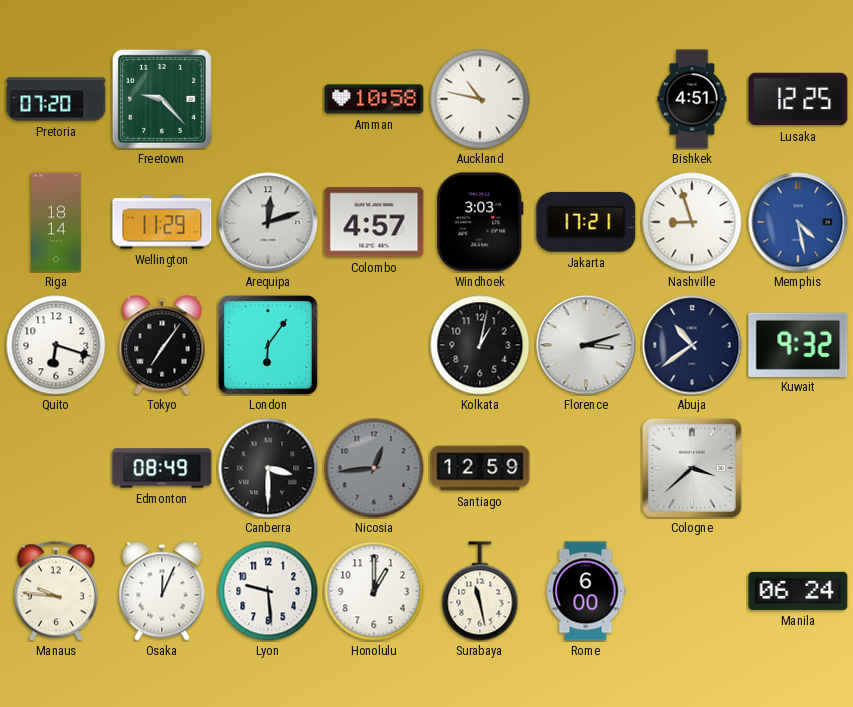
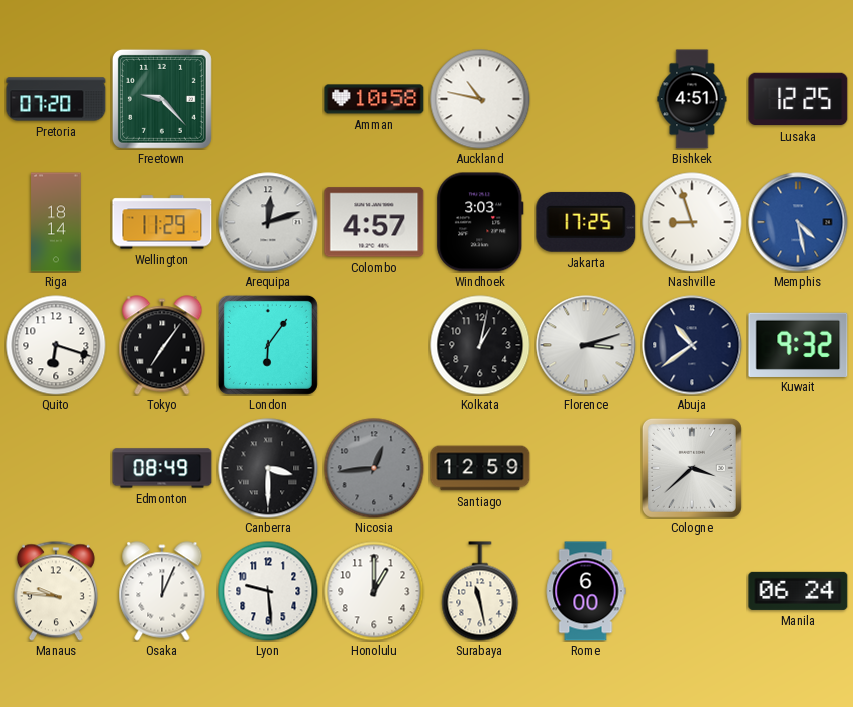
Jakarta: 17:21 -> 17:25 (586, 222)
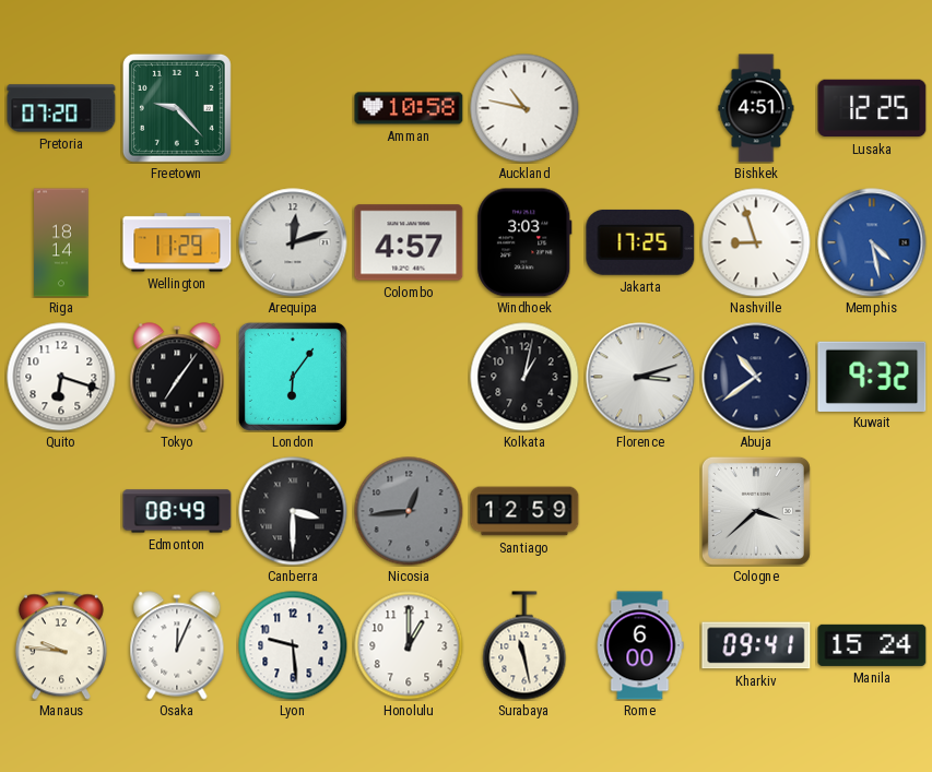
Kharkiv: none -> 09:41 (756, 645)
Manila: 06:24 -> 15:24 (872, 645)
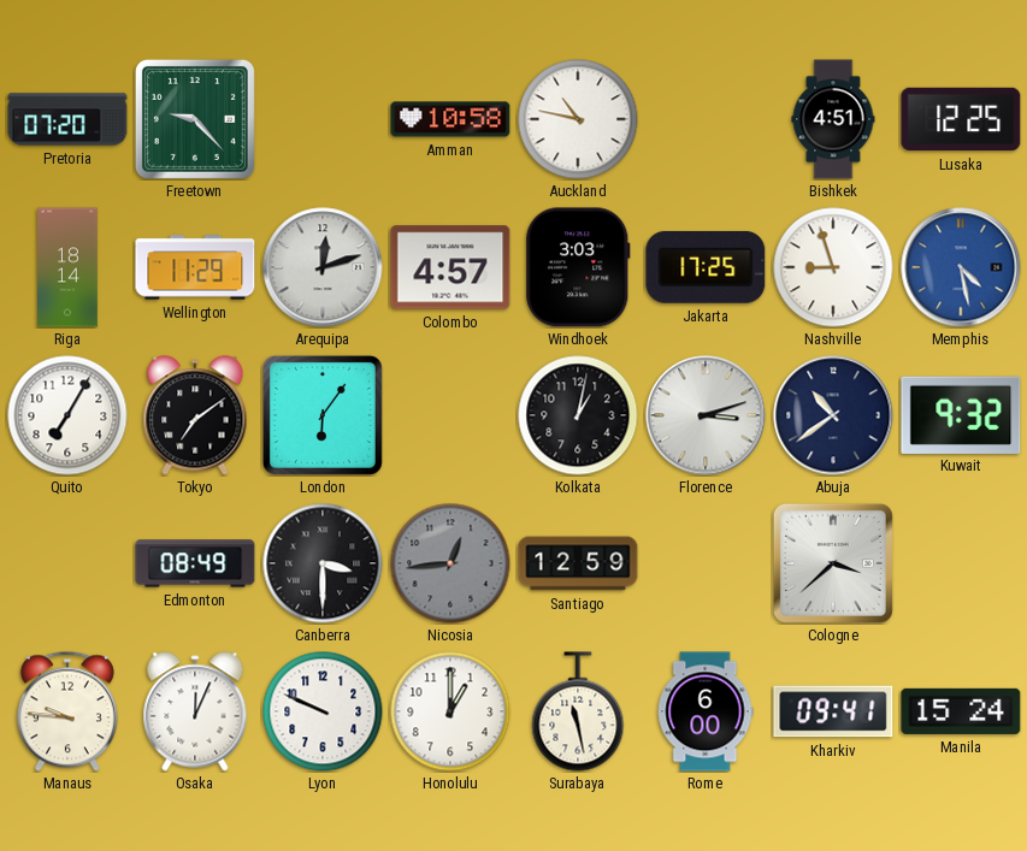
Quito: 6:18 -> 7:05 (67, 415)
Tokyo: 7:06 -> 7:09 (195, 415)
Lyon: 9:29 -> 9:49 (323, 711)
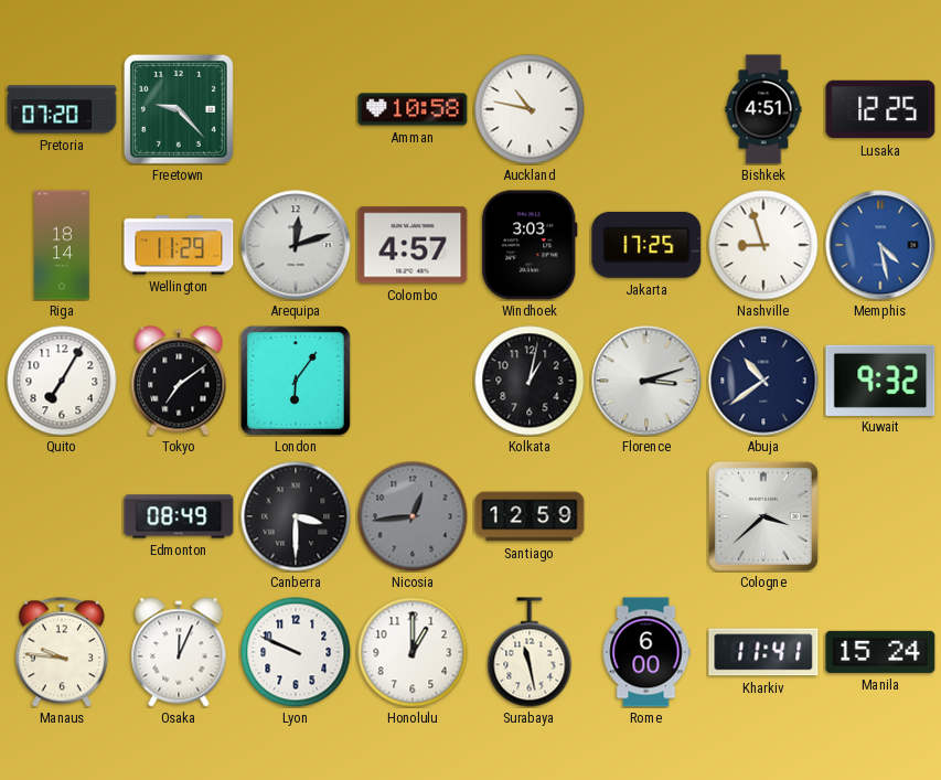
Kharkiv: 09:41 -> 11:41 (763, 652)
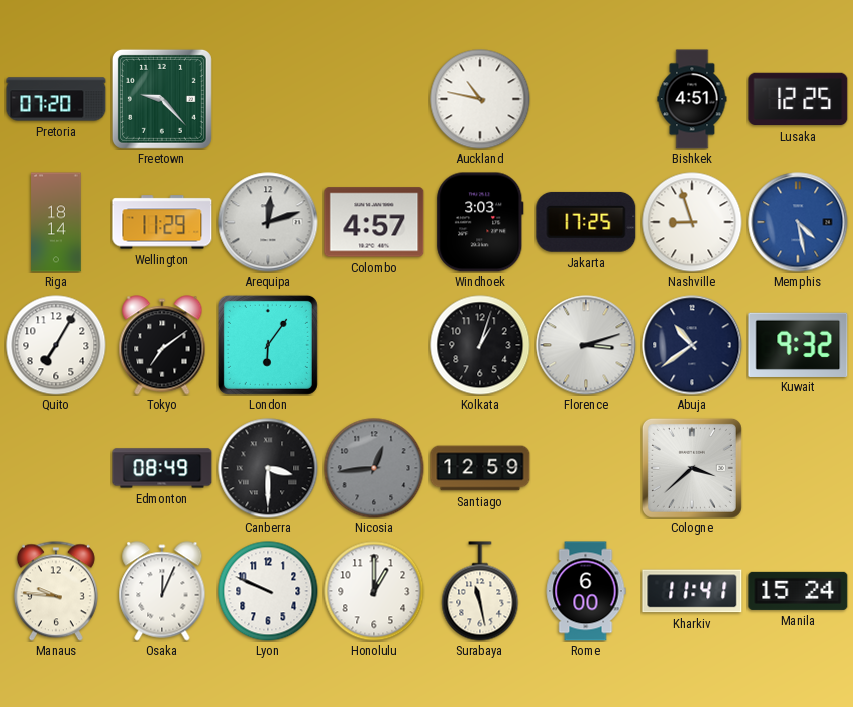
Amman: 10:58 -> none (413, 109)
Kolkata: 1:02 -> 1:03 (480, 345)
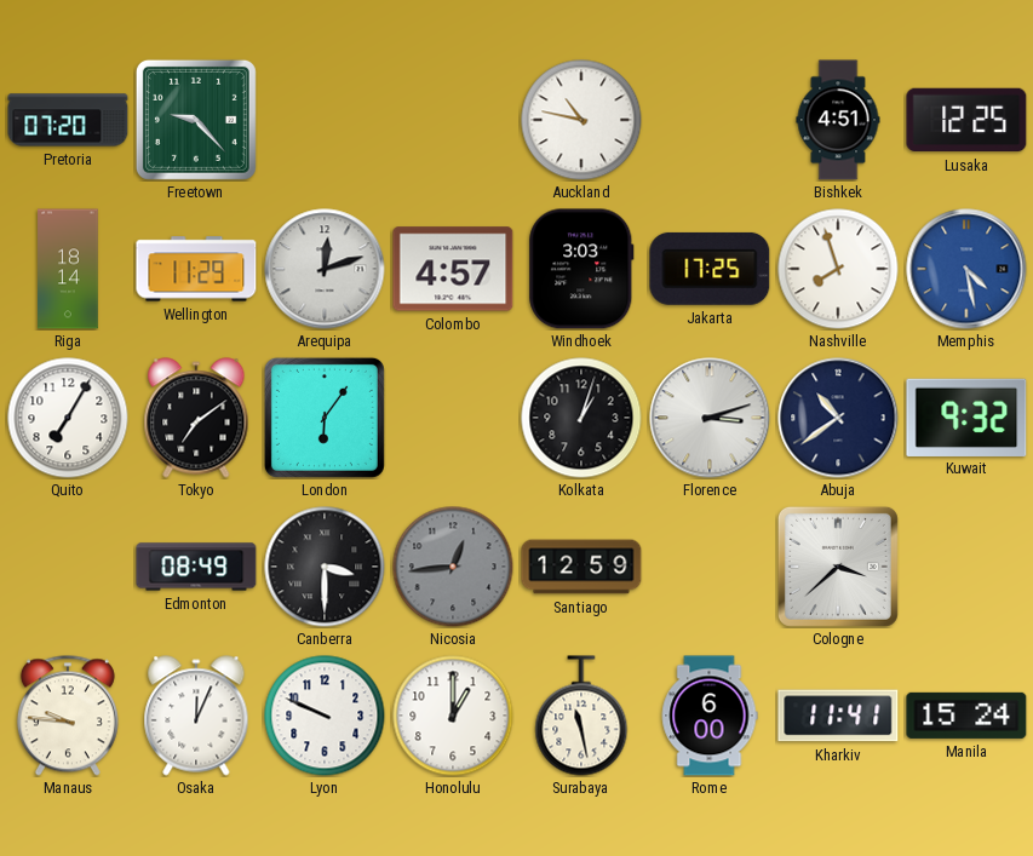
Nashville: 8:57 -> 7:57 (838, 269)
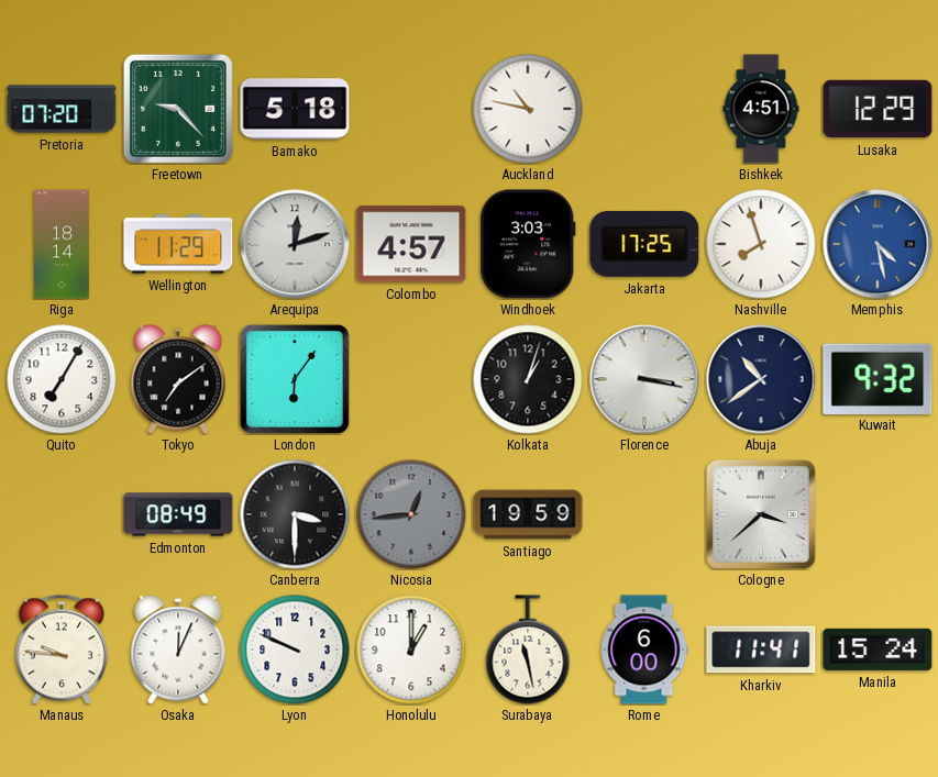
Bamako: none -> 5:18 (295, 109)
Lusaka: 12:25 -> 12:29 (878, 109)
Florence: 3:12 -> 3:17 (644, 379)
Santiago: 12:59 -> 19:59 (528, 514)
